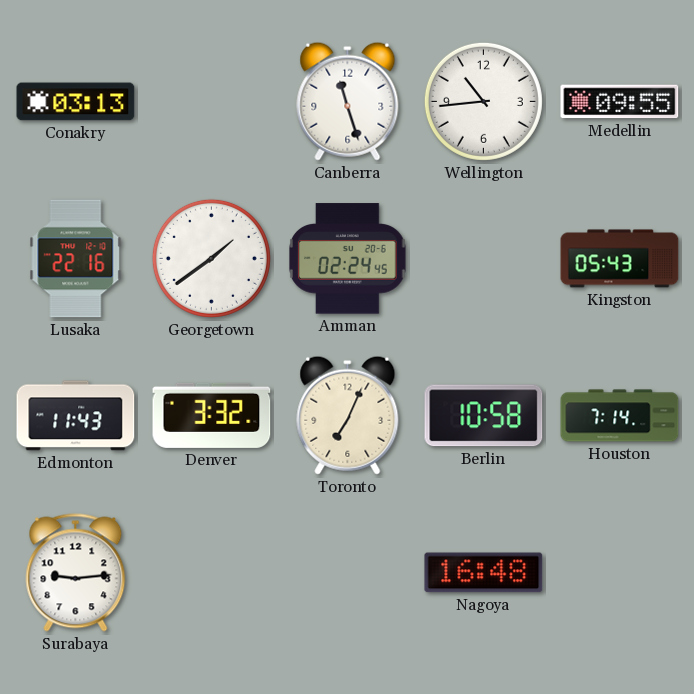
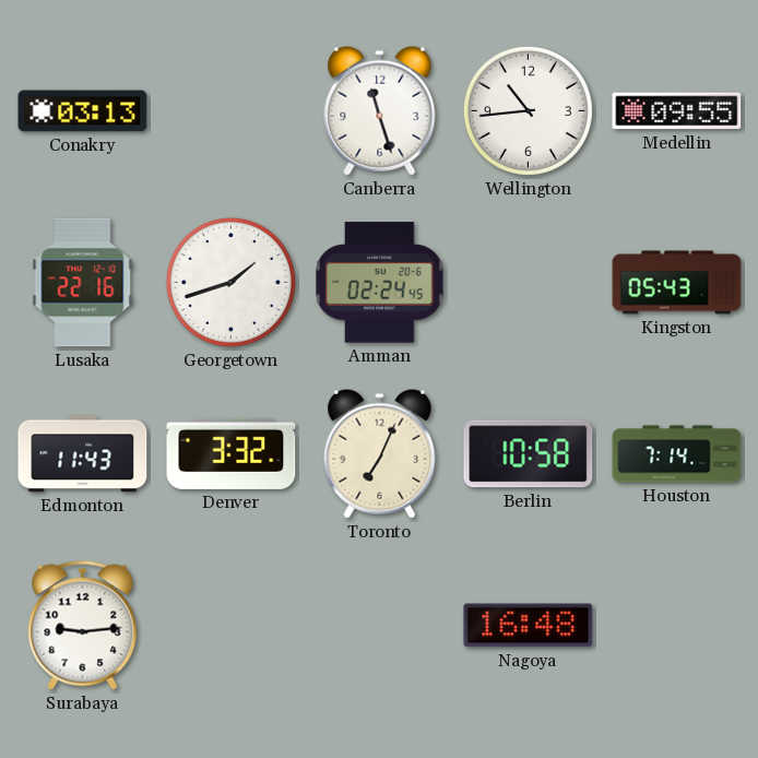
Georgetown: 1:39 -> 1:42 (230, 282)
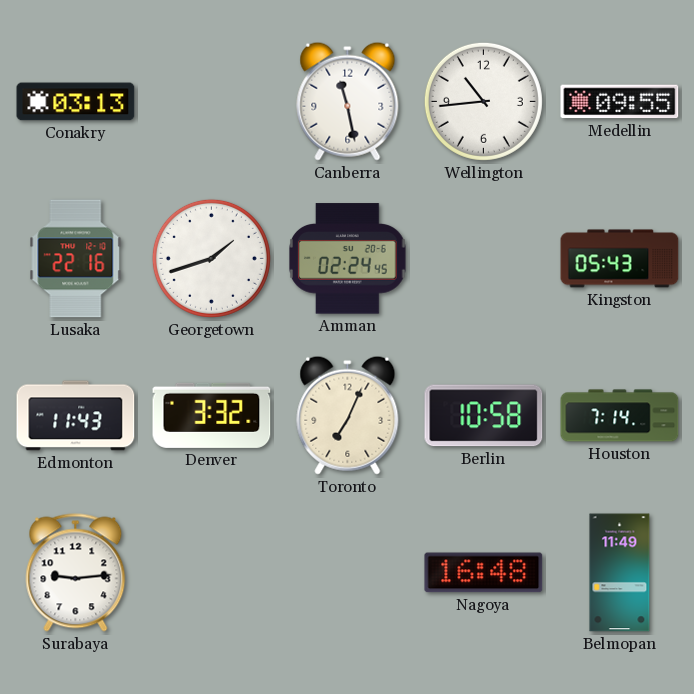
Canberra: 11:27 -> 11:28 (348, 101)
Belmopan: none -> 11:49 (620, 573)
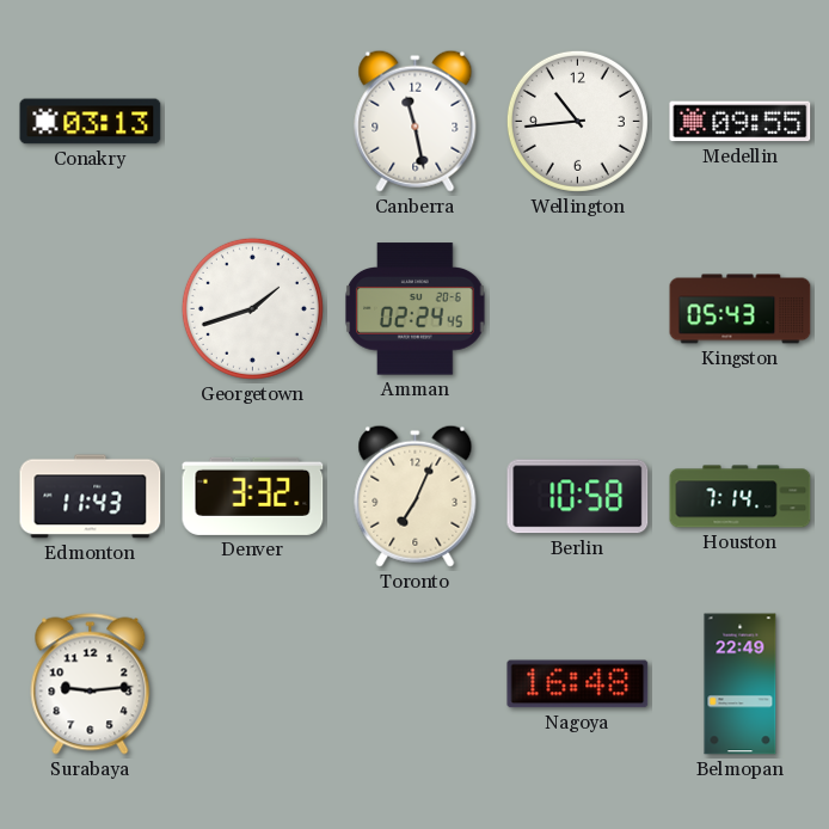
Lusaka: 22:16 -> none (76, 259)
Belmopan: 11:49 -> 22:49 (741, 684)
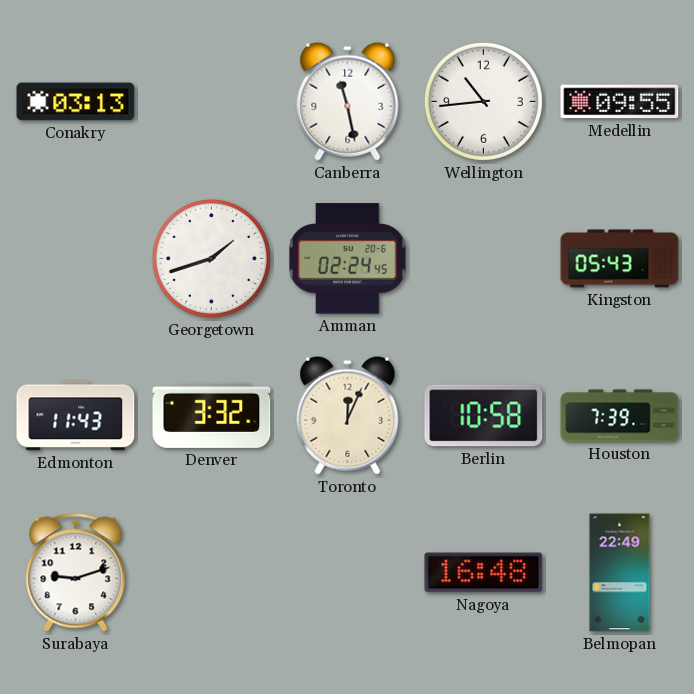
Toronto: 7:04 -> 12:04 (348, 415)
Houston: 7:14 -> 7:39 (620, 416)
Surabaya: 9:14 -> 9:12 (76, 573)
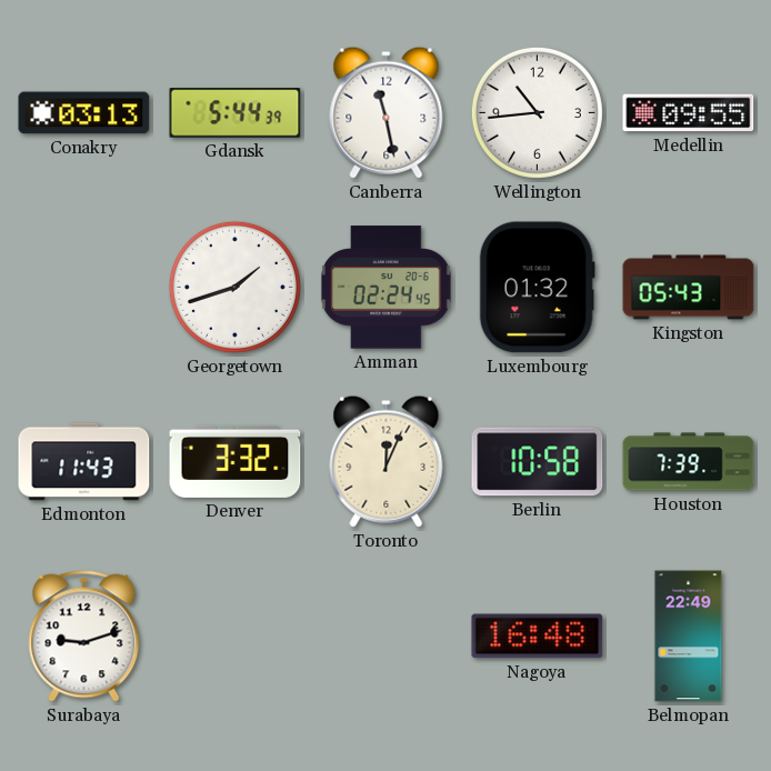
Gdansk: none -> 5:44 (236, 113)
Luxembourg: none -> 01:32 (537, 288)
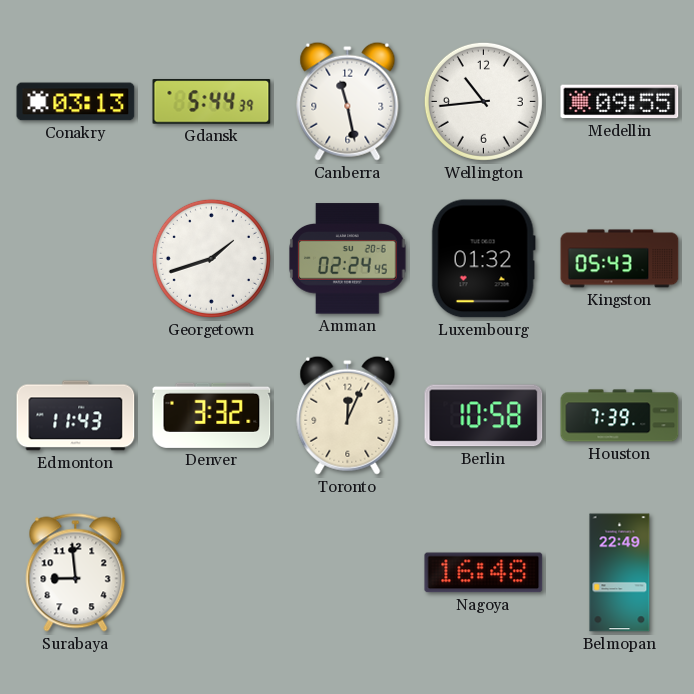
Surabaya: 9:12 -> 8:59 (76, 573)
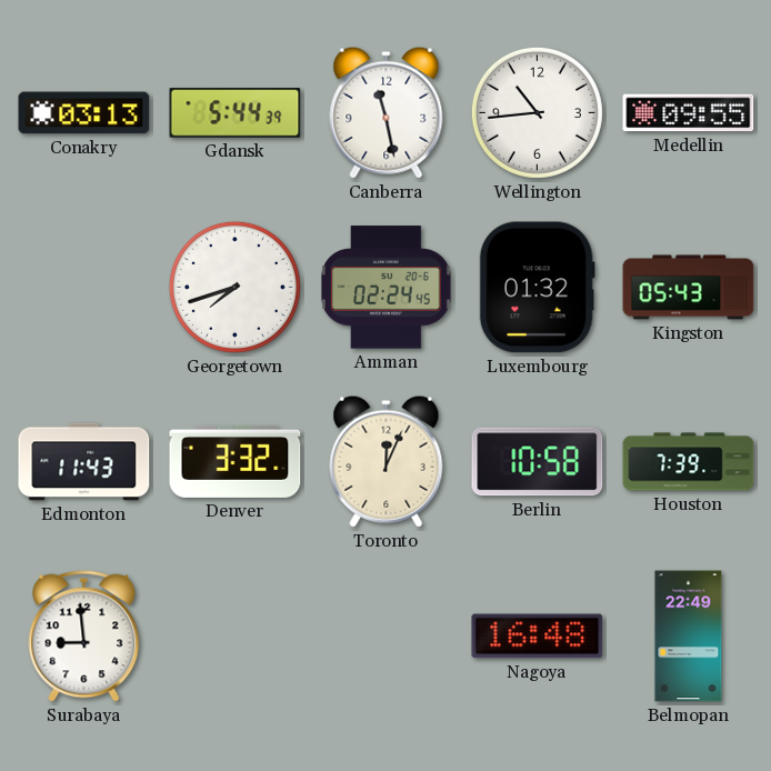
Georgetown: 1:42 -> 7:42 (234, 287)
